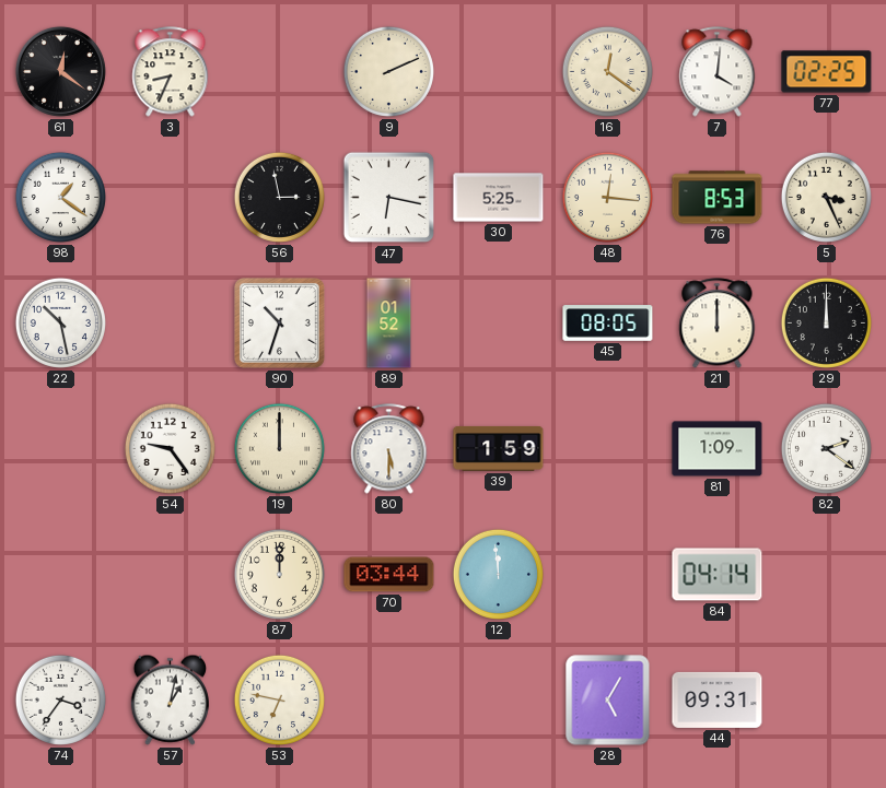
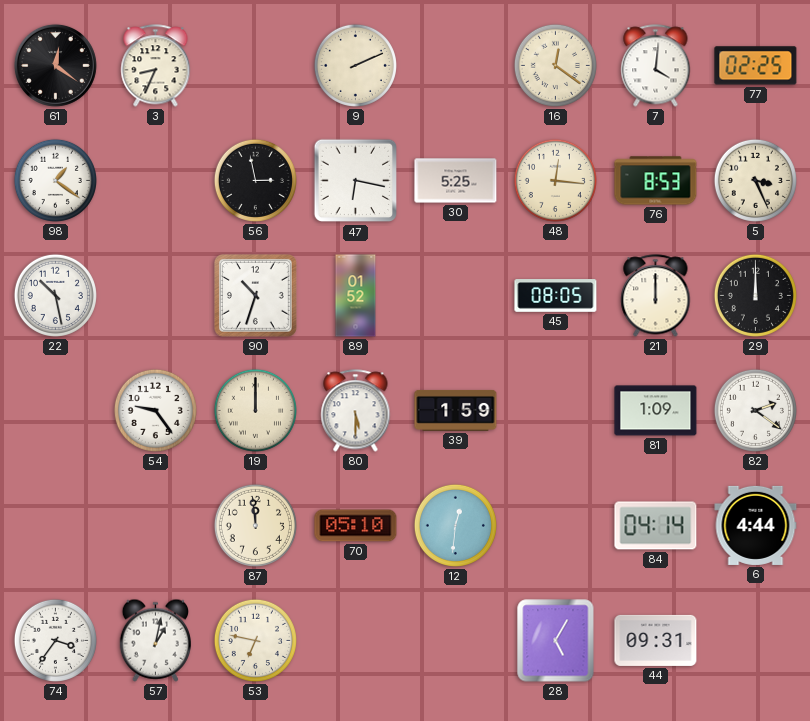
87: 12:00 -> 11:59 (255, 525)
70: 03:44 -> 05:10 (356, 526)
12: 11:59 -> 12:31 (455, 525)
6: none -> 4:44 (756, 525)
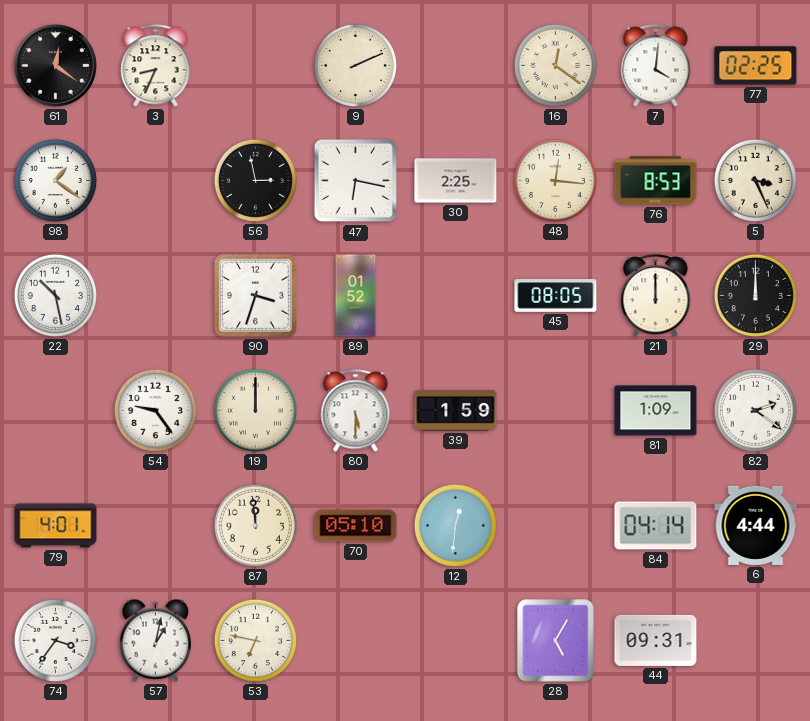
30: 5:25 -> 2:25 (456, 181)
90: 10:33 -> 3:33 (256, 296)
79: none -> 4:01 (56, 526)
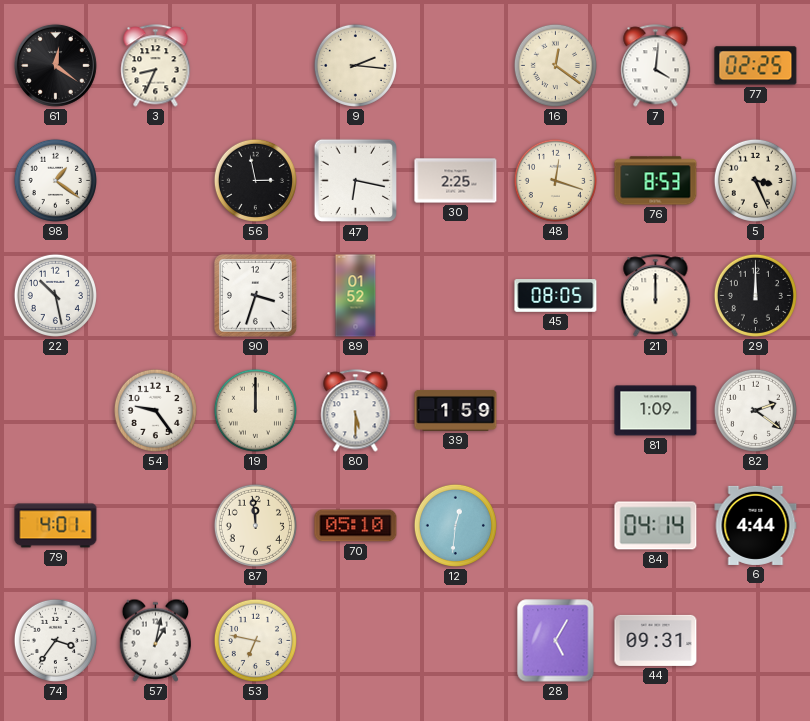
9: 2:11 -> 2:16 (355, 65)
48: 12:16 -> 12:18 (555, 180)
